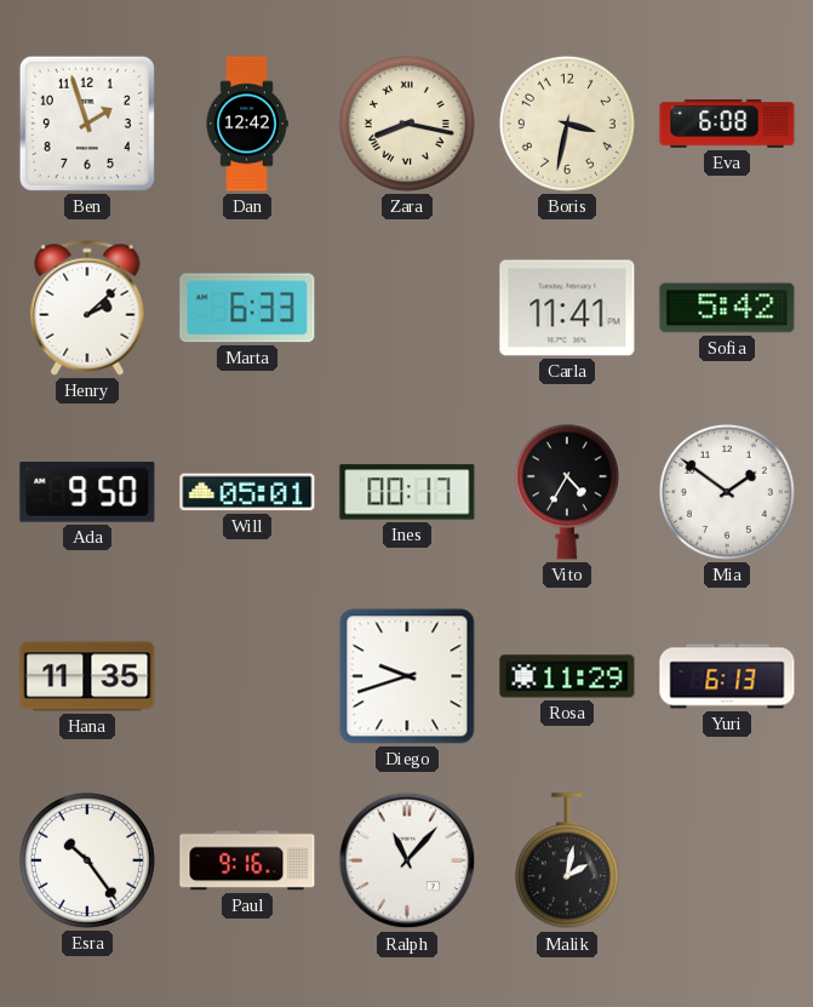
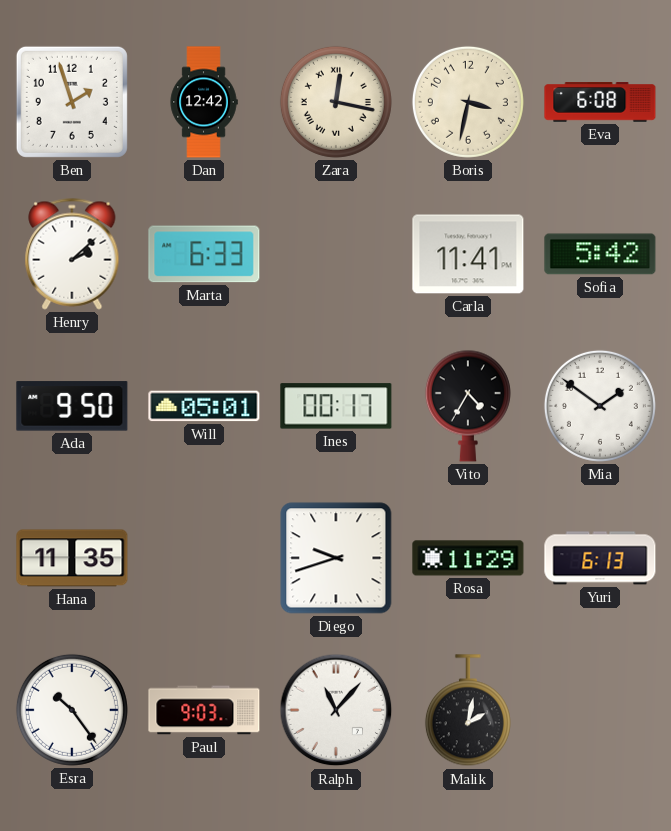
Zara: 8:17 -> 12:17 (336, 102)
Paul: 9:16 -> 9:03 (204, 710)
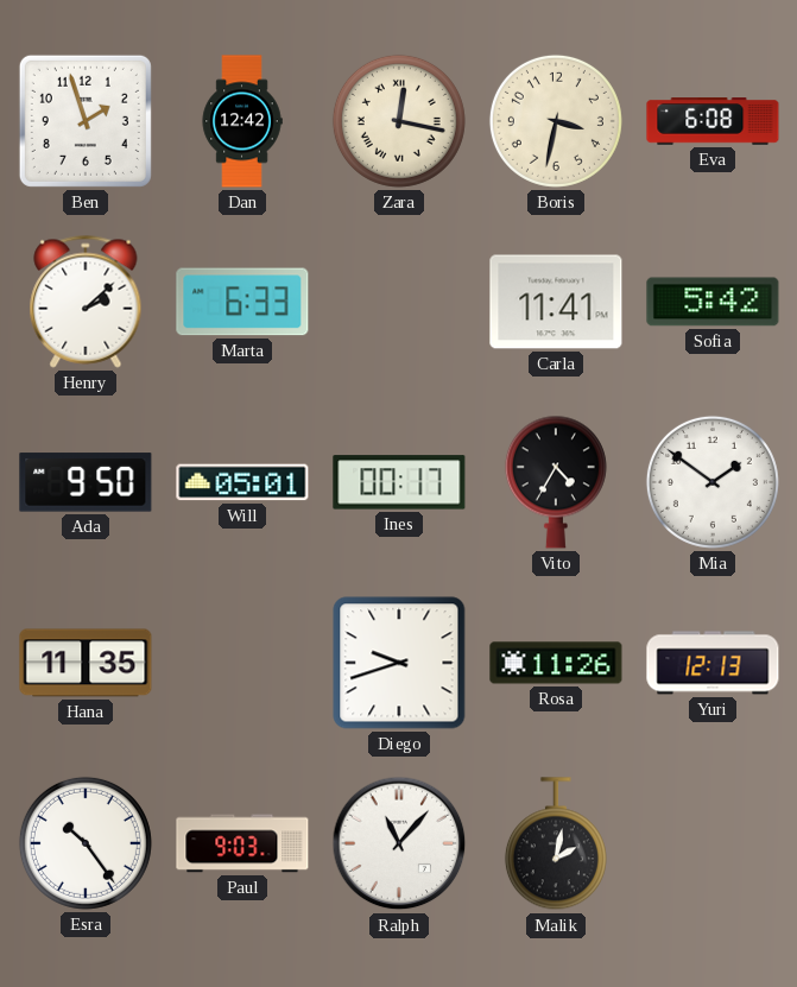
Rosa: 11:29 -> 11:26 (556, 663)
Yuri: 6:13 -> 12:13 (713, 663)
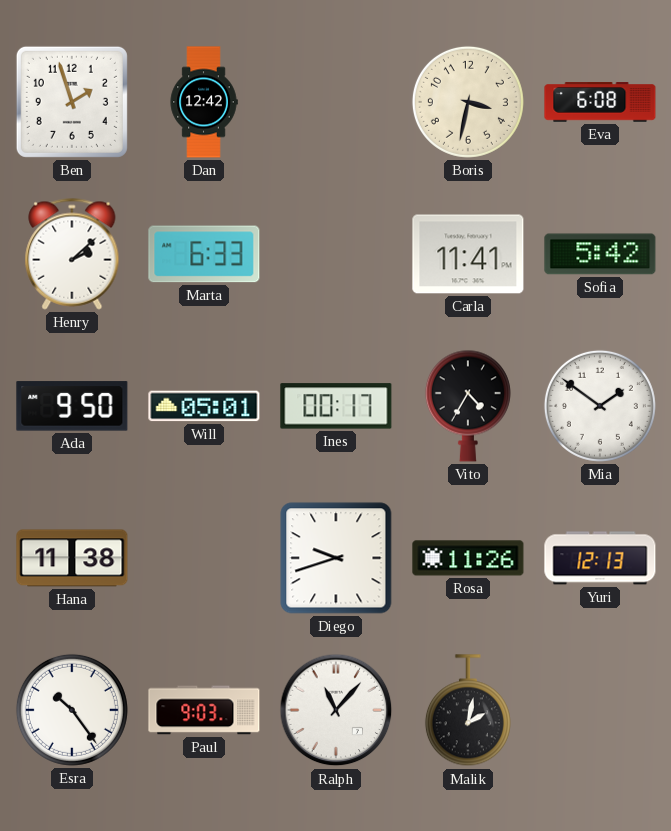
Zara: 12:17 -> none (399, 121)
Hana: 11:35 -> 11:38 (72, 558)
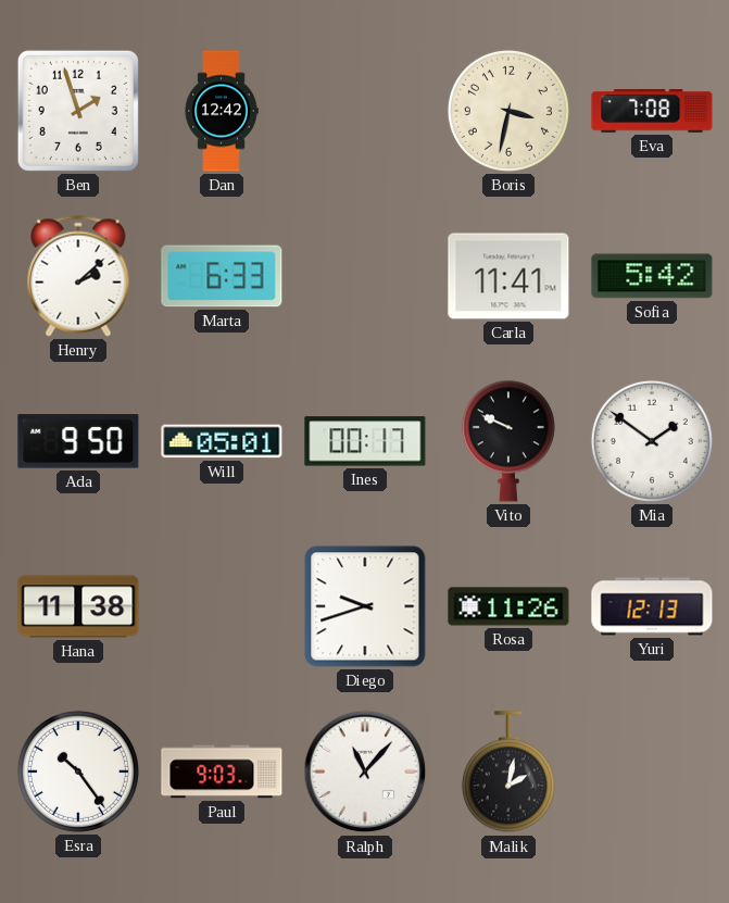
Eva: 6:08 -> 7:08 (652, 111)
Vito: 4:35 -> 9:49 (508, 441)
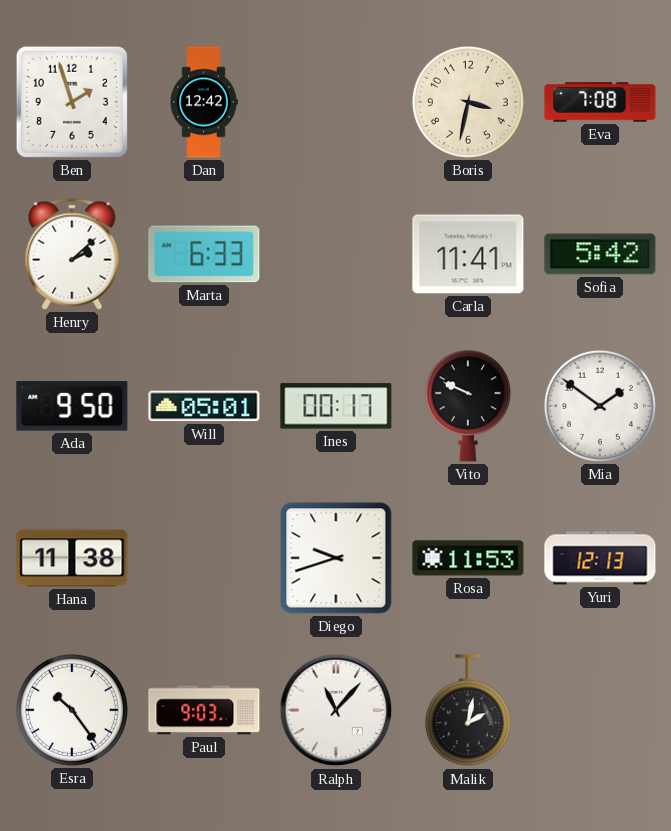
Rosa: 11:26 -> 11:53 (468, 558)
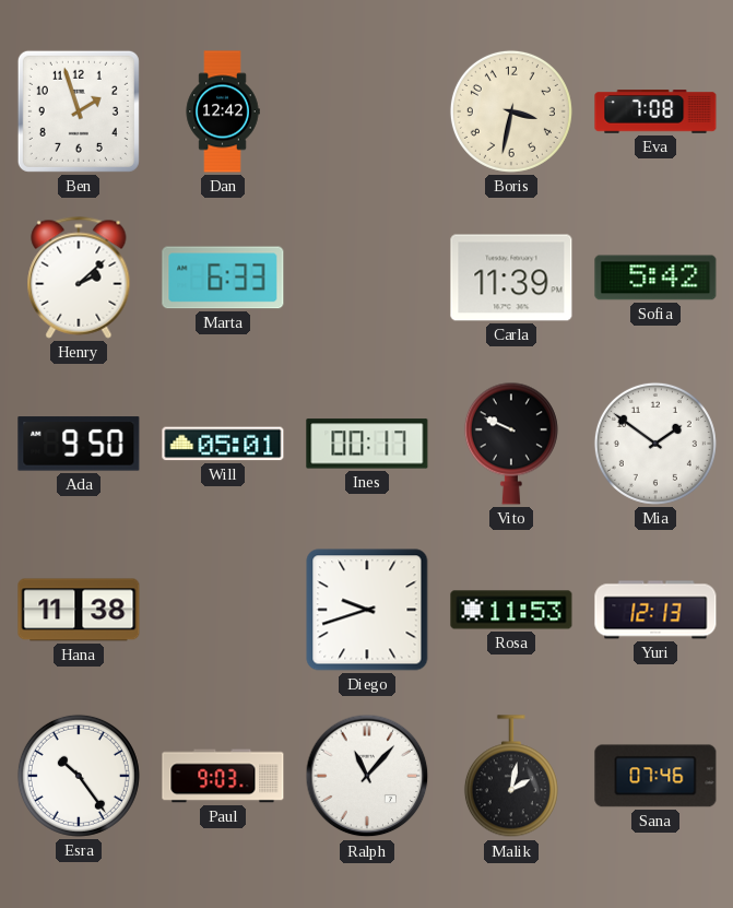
Carla: 11:41 -> 11:39 (511, 278)
Sana: none -> 07:46 (655, 776)
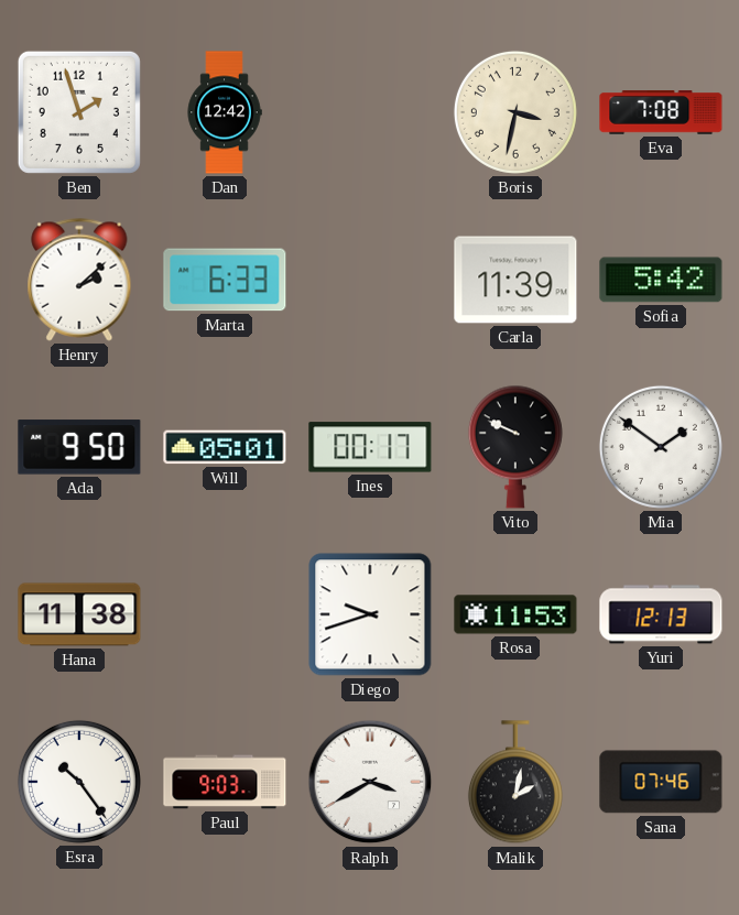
Ralph: 11:07 -> 3:40 (370, 782)
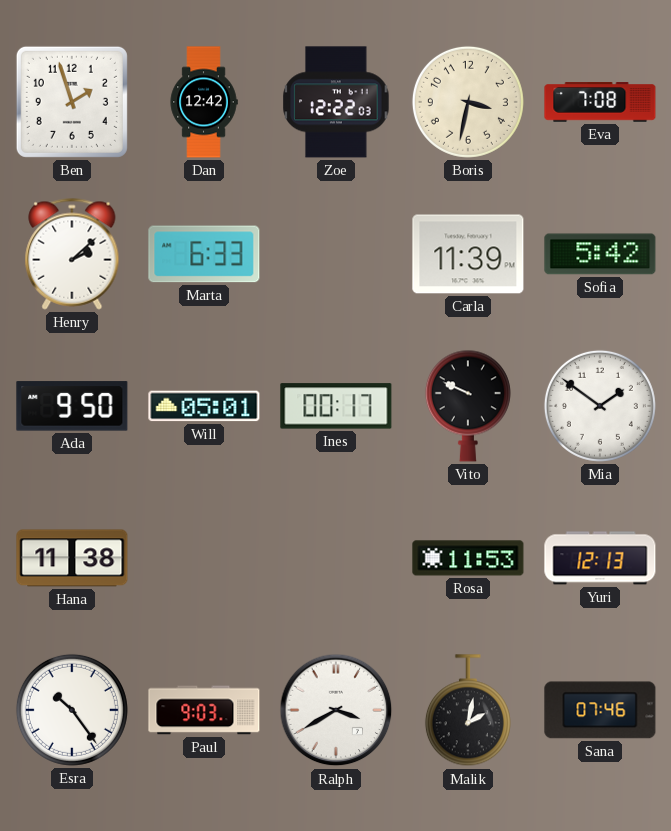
Zoe: none -> 12:22 (336, 102)
Diego: 9:42 -> none (370, 614)
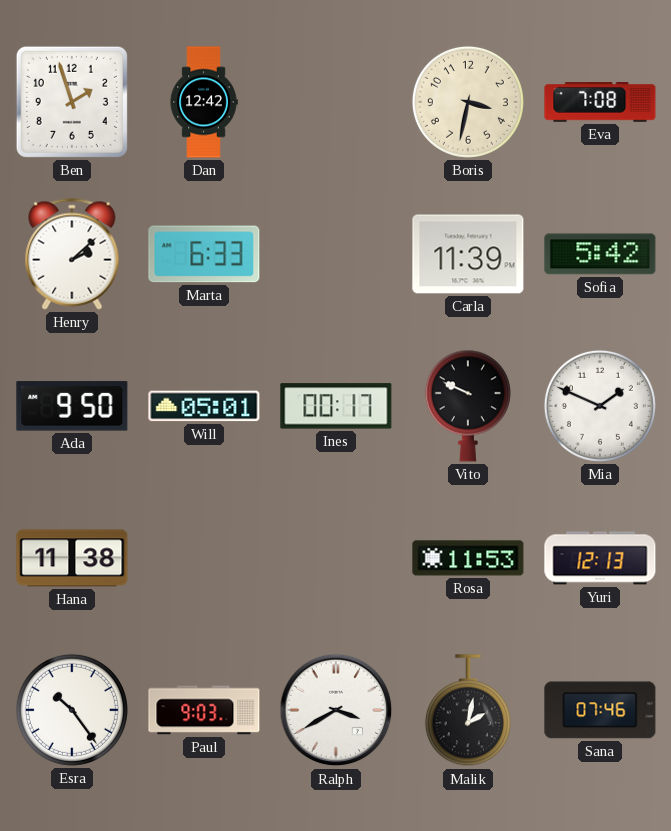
Zoe: 12:22 -> none (336, 102)
Mia: 1:51 -> 1:49 (600, 406)
